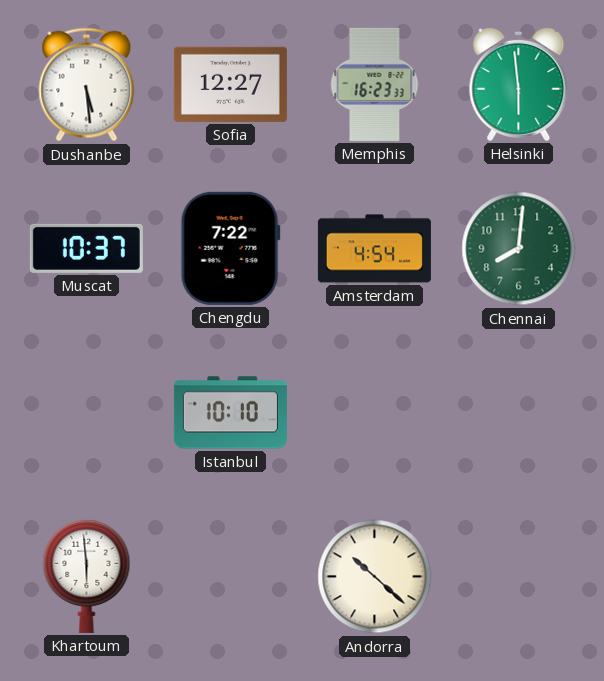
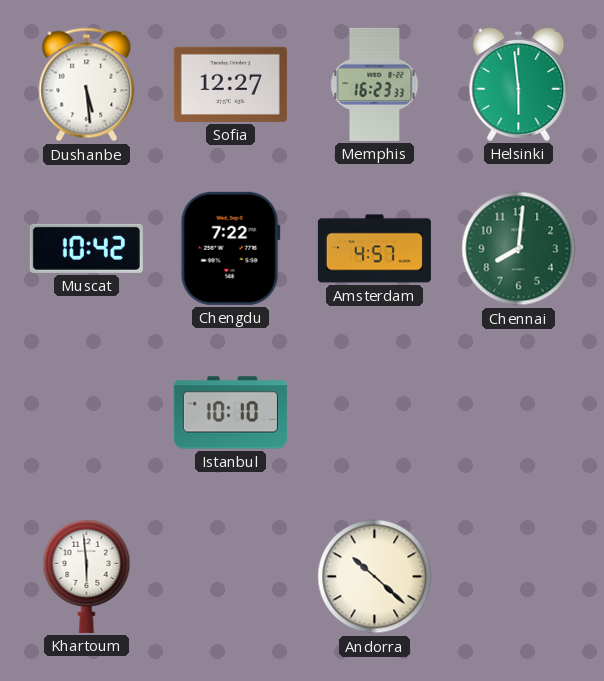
Muscat: 10:37 -> 10:42 (86, 248)
Amsterdam: 4:54 -> 4:57 (374, 249)
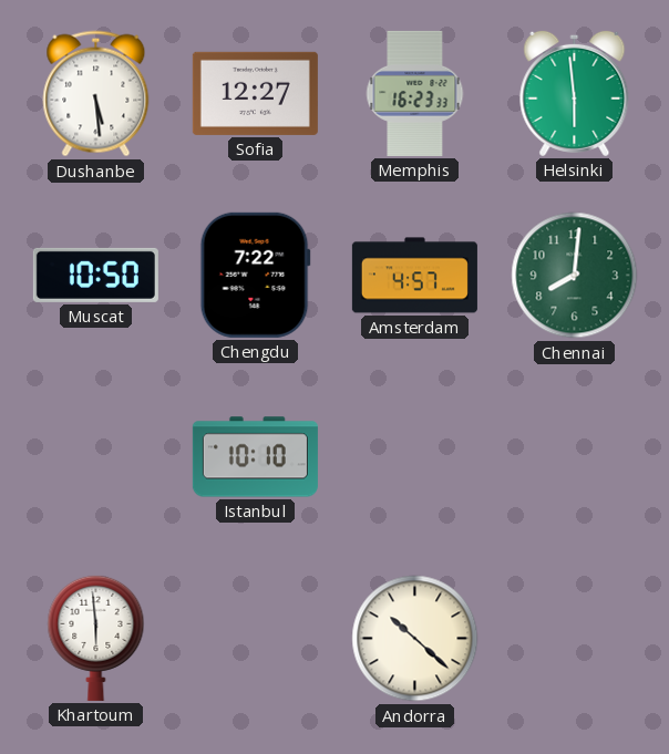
Muscat: 10:42 -> 10:50 (95, 275)
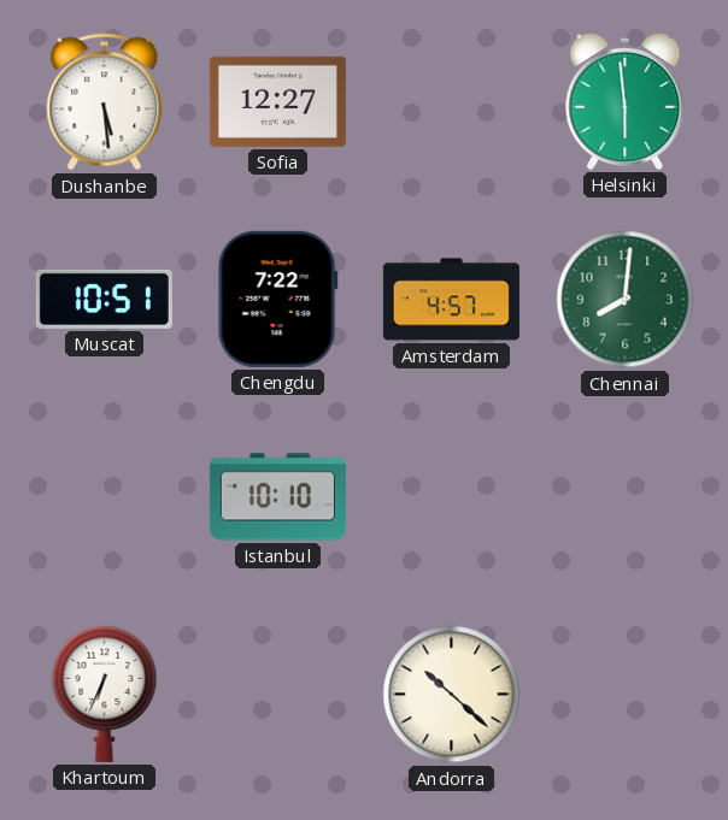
Memphis: 16:23 -> none (415, 93)
Muscat: 10:50 -> 10:51 (104, 299)
Khartoum: 5:59 -> 6:34 (105, 694)
